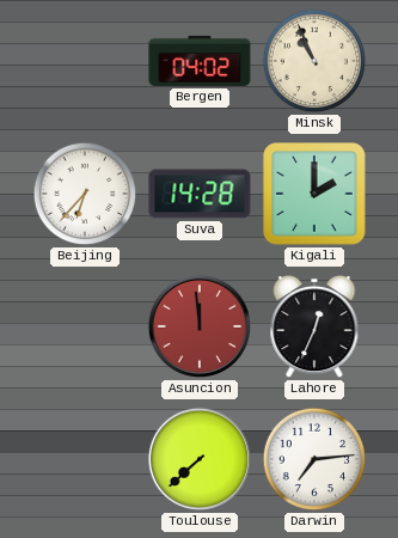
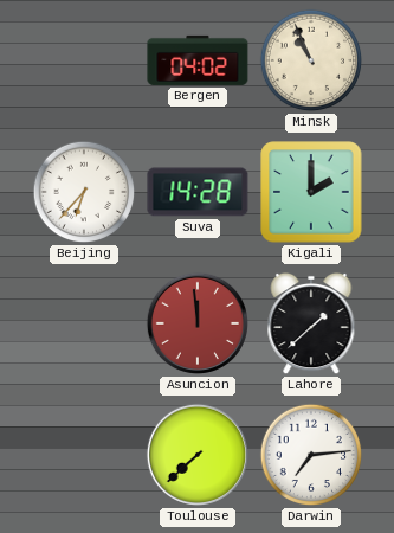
Lahore: 12:34 -> 1:38 (311, 323)
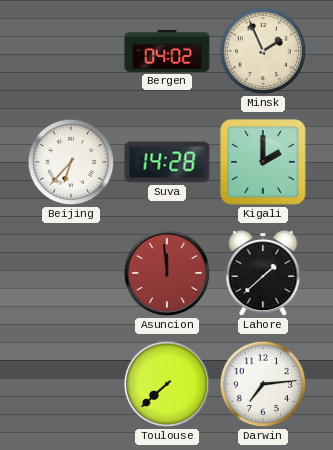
Minsk: 10:56 -> 1:56 (263, 51)
